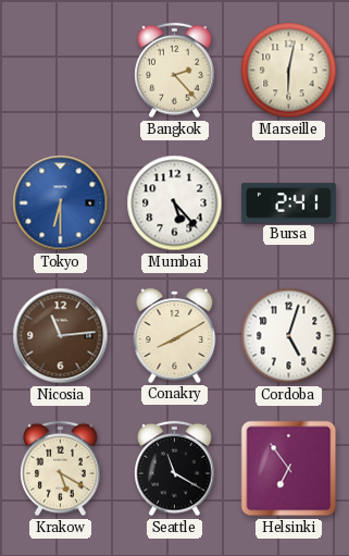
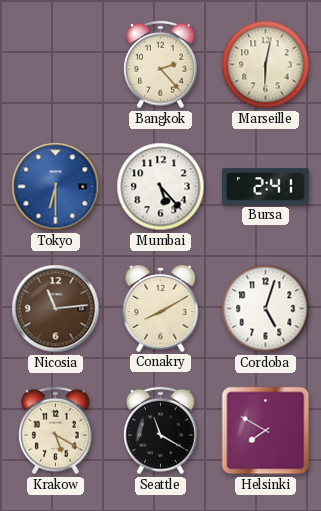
Helsinki: 6:54 -> 7:50 (266, 431)
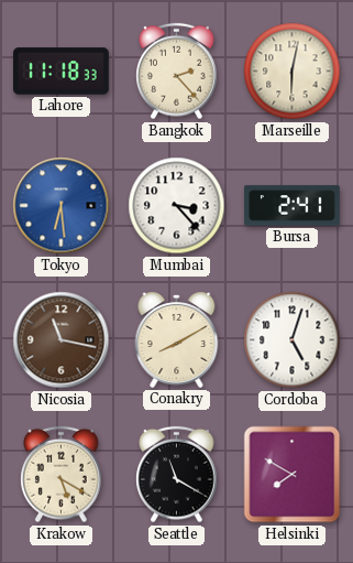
Lahore: none -> 11:18 (60, 72)
Tokyo: 6:30 -> 6:29 (62, 206)
Mumbai: 5:23 -> 3:23 (177, 206)
Nicosia: 11:14 -> 11:17 (62, 340)
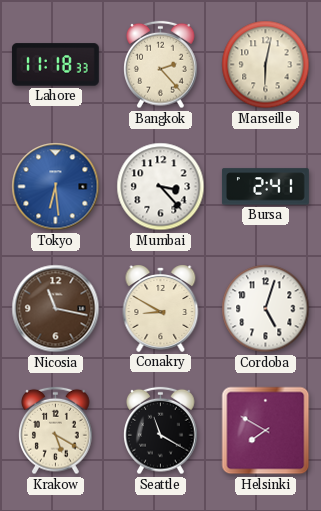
Conakry: 8:10 -> 8:50 (161, 308)
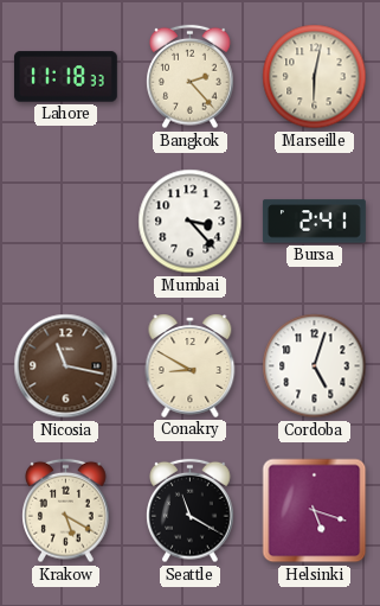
Tokyo: 6:29 -> none (56, 187)
Helsinki: 7:50 -> 5:18 (315, 511)
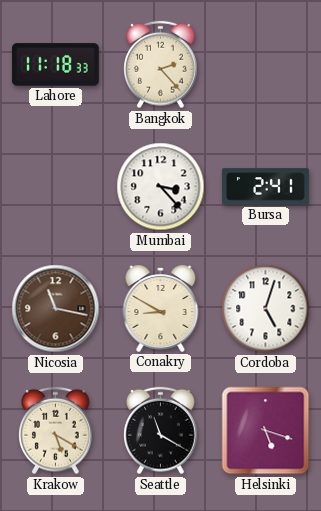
Marseille: 6:02 -> none (315, 77)
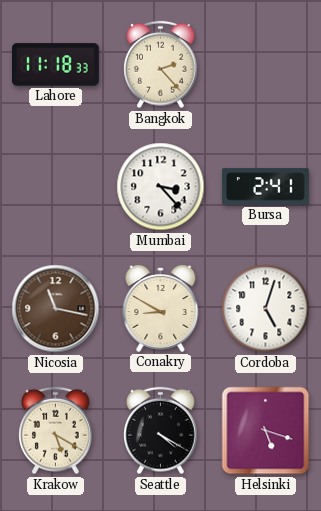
Seattle: 11:20 -> 4:20 (161, 431)
